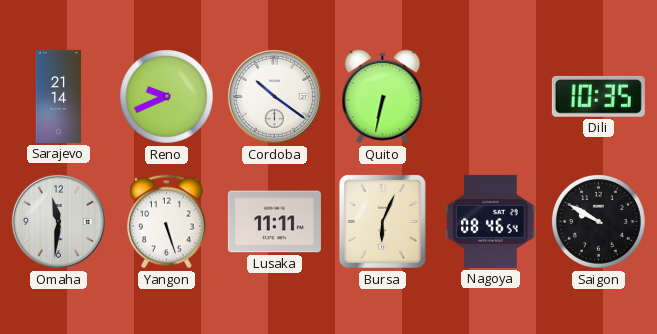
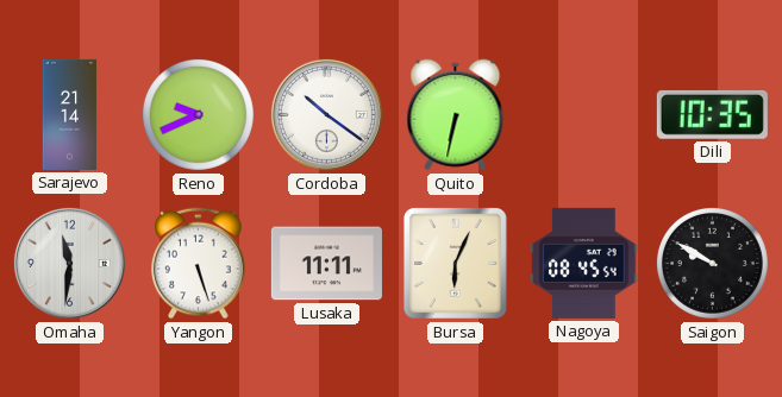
Nagoya: 08:46 -> 08:45 (584, 263)
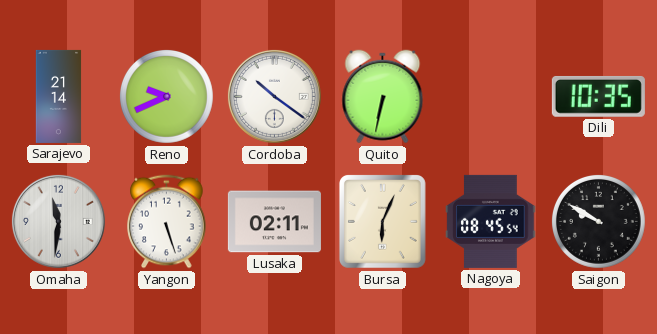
Lusaka: 11:11 -> 02:11 (274, 222)
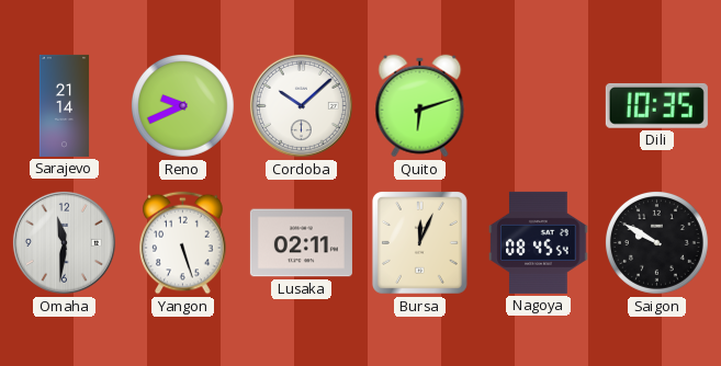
Cordoba: 10:21 -> 10:08 (301, 105)
Quito: 6:32 -> 6:12 (420, 106)
Bursa: 6:04 -> 12:04 (419, 242)
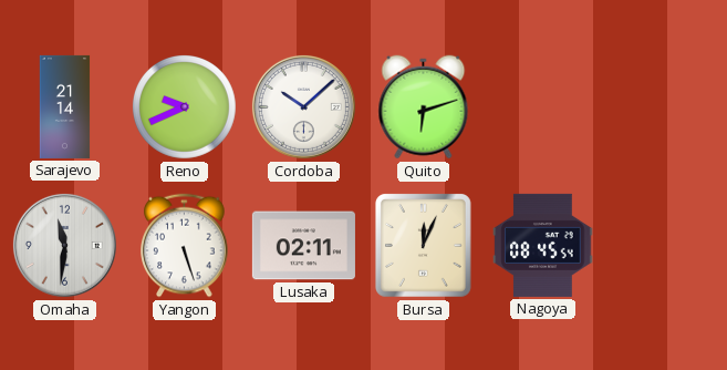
Dili: 10:35 -> none (656, 105)
Saigon: 9:50 -> none (656, 242)
